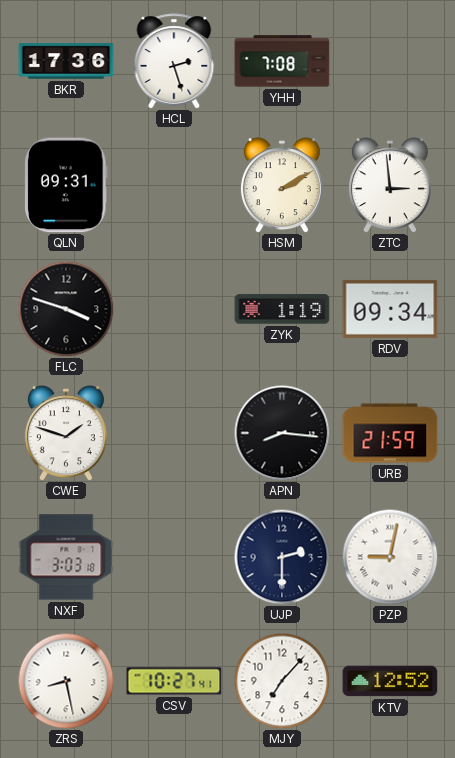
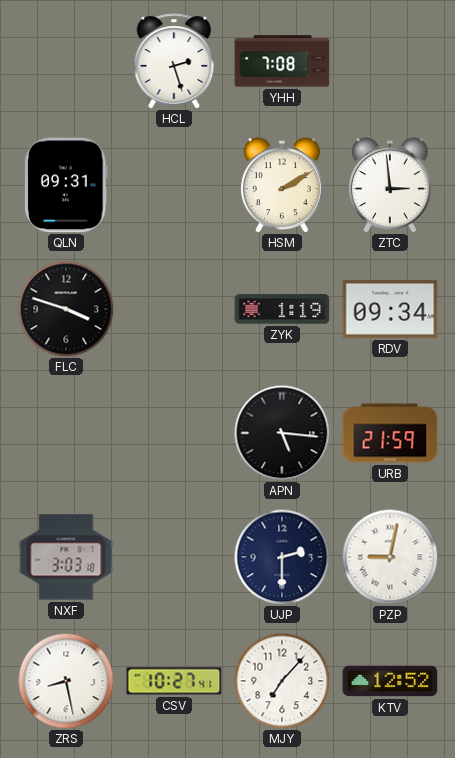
BKR: 17:36 -> none (66, 61)
CWE: 1:48 -> none (66, 433)
APN: 8:16 -> 5:16 (282, 433)
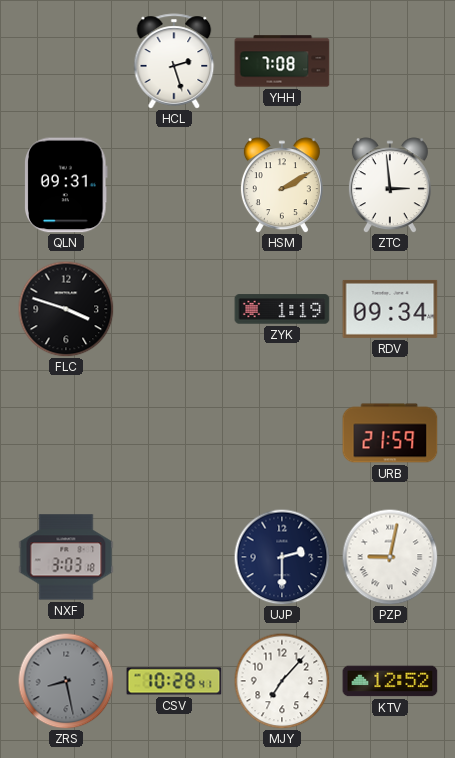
APN: 5:16 -> none (282, 433)
ZRS dial: white -> grey (66, 681)
CSV: 10:27 -> 10:28 (174, 681)
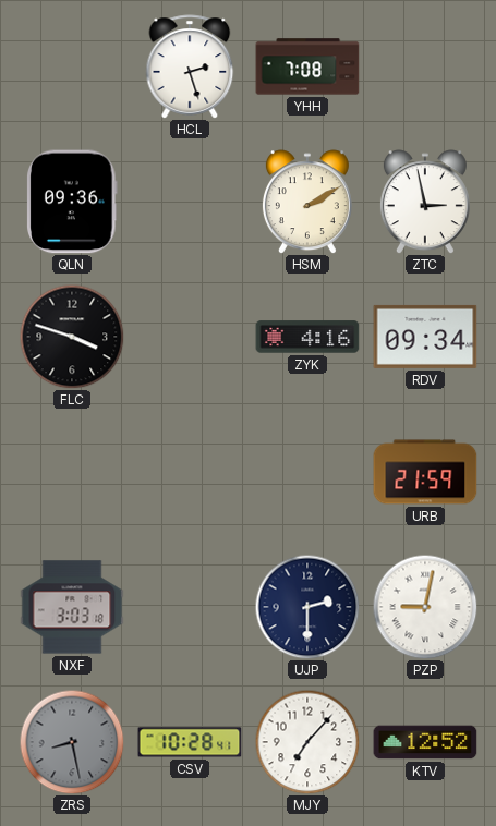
QLN: 09:31 -> 09:36 (72, 202)
ZTC: 2:59 -> 2:58 (425, 202)
ZYK: 1:19 -> 4:16 (307, 337)
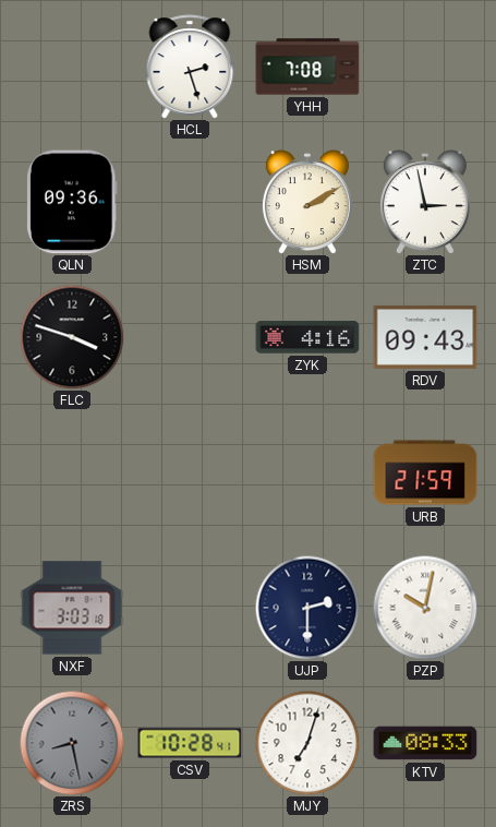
RDV: 09:34 -> 09:43 (425, 337)
PZP: 9:02 -> 10:02 (425, 608)
MJY: 7:07 -> 7:03 (307, 743)
KTV: 12:52 -> 08:33 (425, 743)
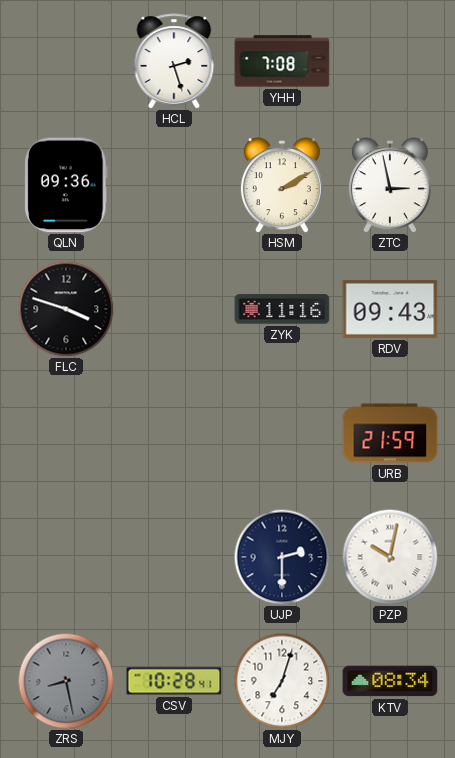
ZYK: 4:16 -> 11:16 (282, 309)
NXF: 3:03 -> none (72, 608)
KTV: 08:33 -> 08:34 (390, 681)
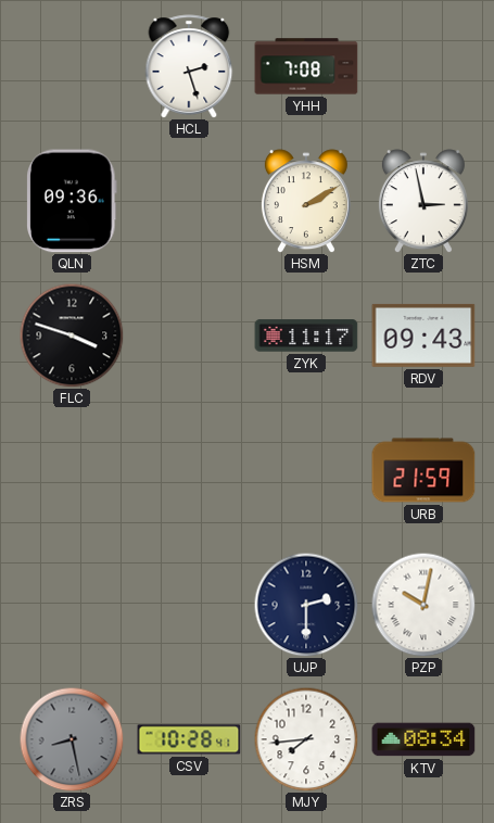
ZYK: 11:16 -> 11:17 (306, 335)
MJY: 7:03 -> 7:44 (306, 739)
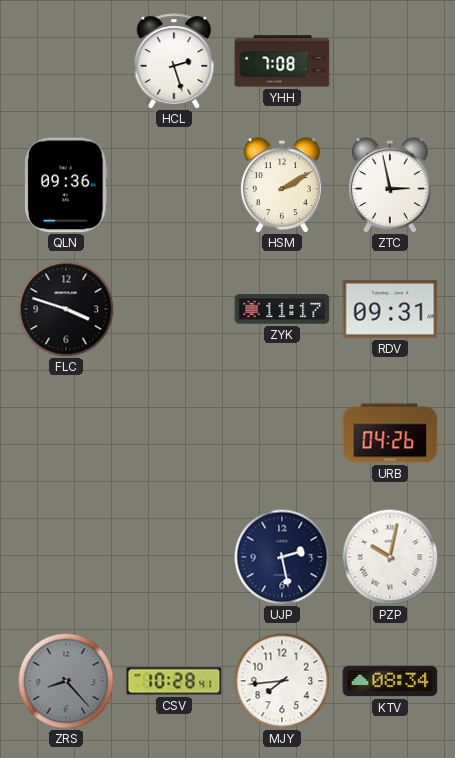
RDV: 09:43 -> 09:31 (390, 309)
URB: 21:59 -> 04:26 (390, 433)
UJP: 2:30 -> 2:28 (282, 557)
ZRS: 8:28 -> 8:23 (66, 681)
